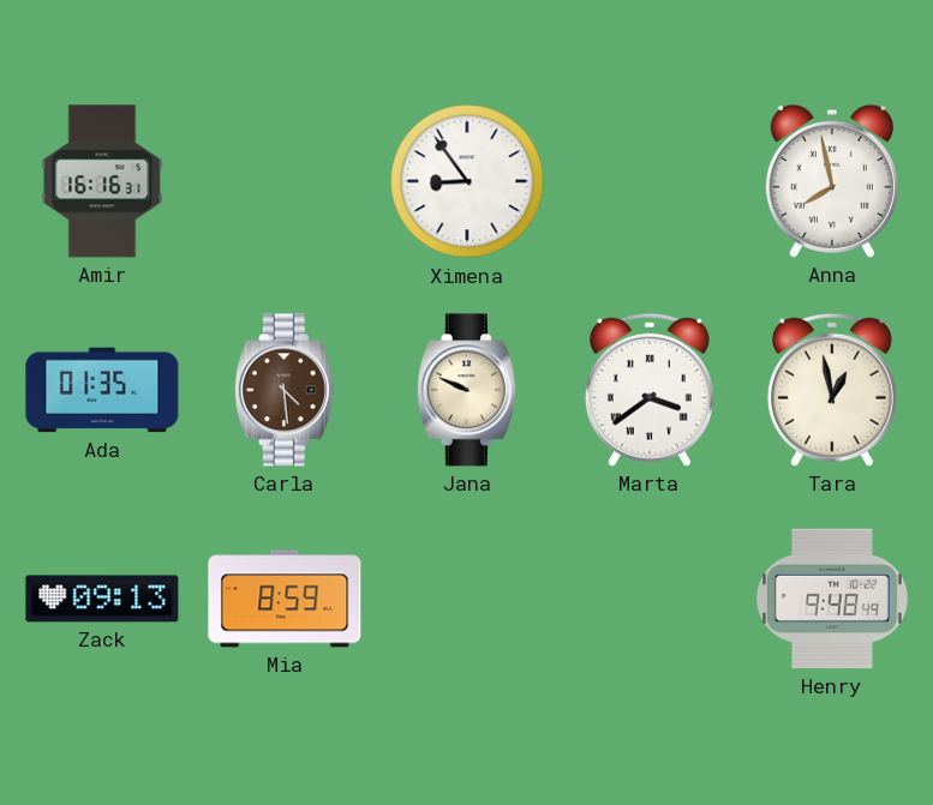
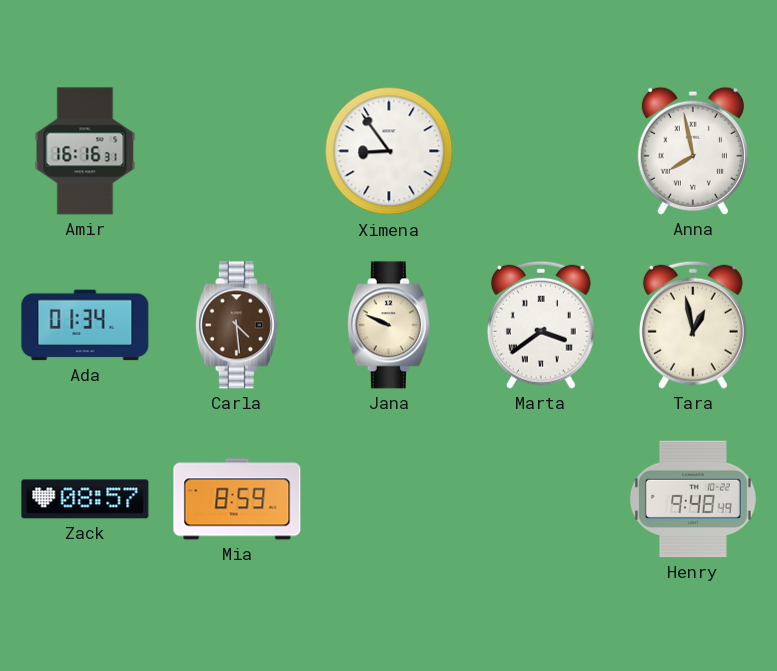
Ada: 01:35 -> 01:34 (85, 325)
Zack: 09:13 -> 08:57 (85, 499)
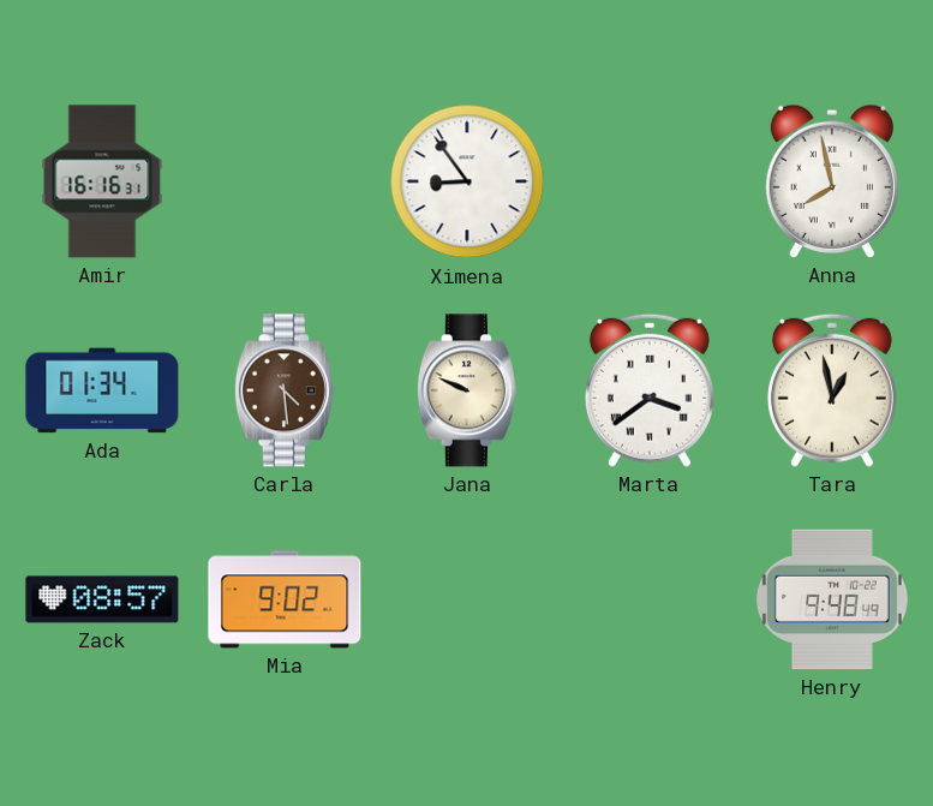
Mia: 8:59 -> 9:02 (285, 599)
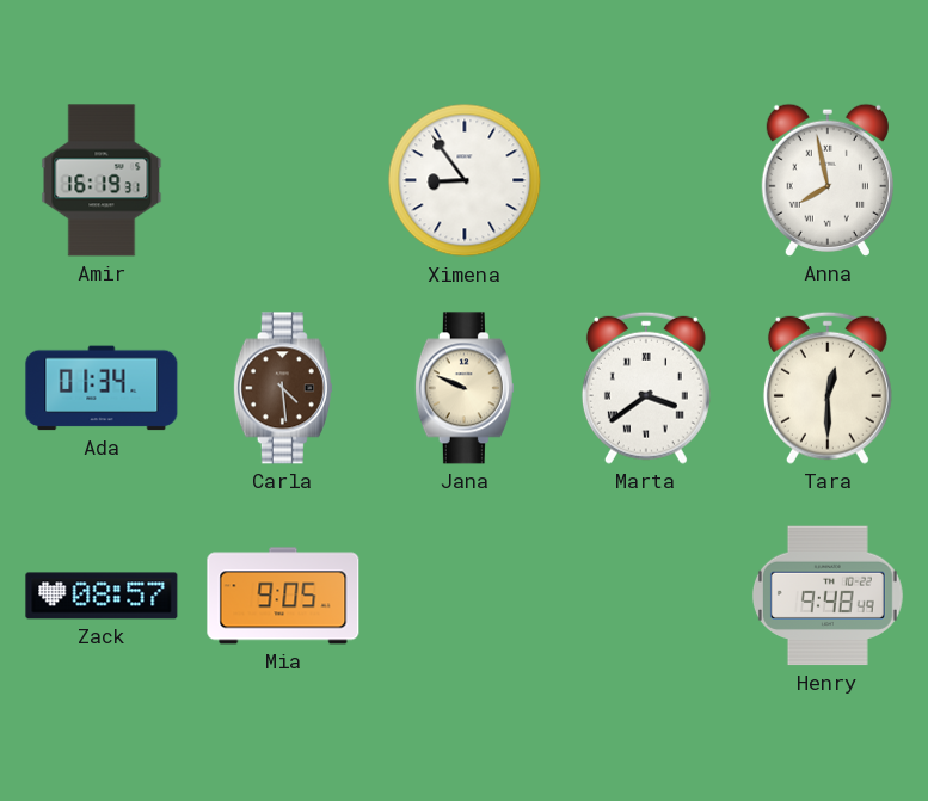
Amir: 16:16 -> 16:19 (102, 180)
Tara: 12:58 -> 12:30 (828, 388)
Mia: 9:02 -> 9:05 (283, 596)
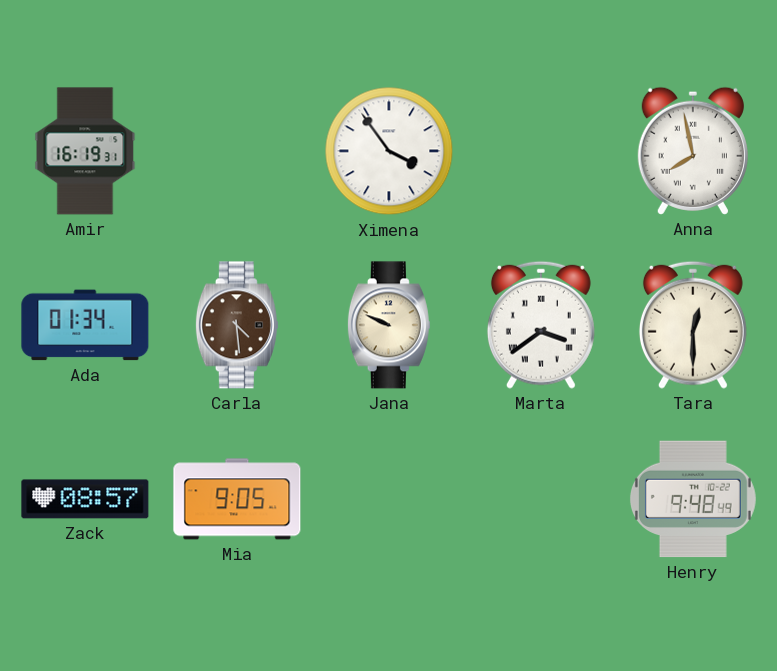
Ximena: 8:54 -> 3:54 (389, 151)
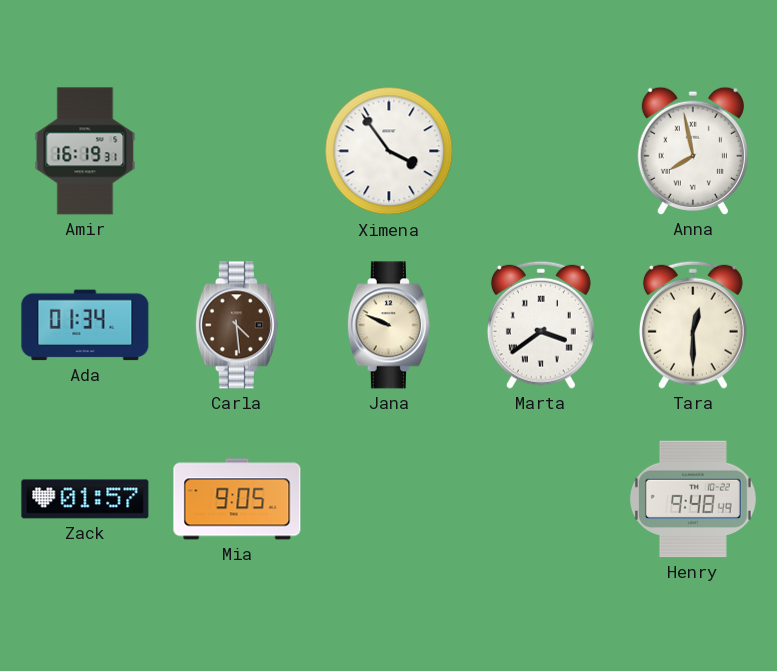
Zack: 08:57 -> 01:57 (85, 499)
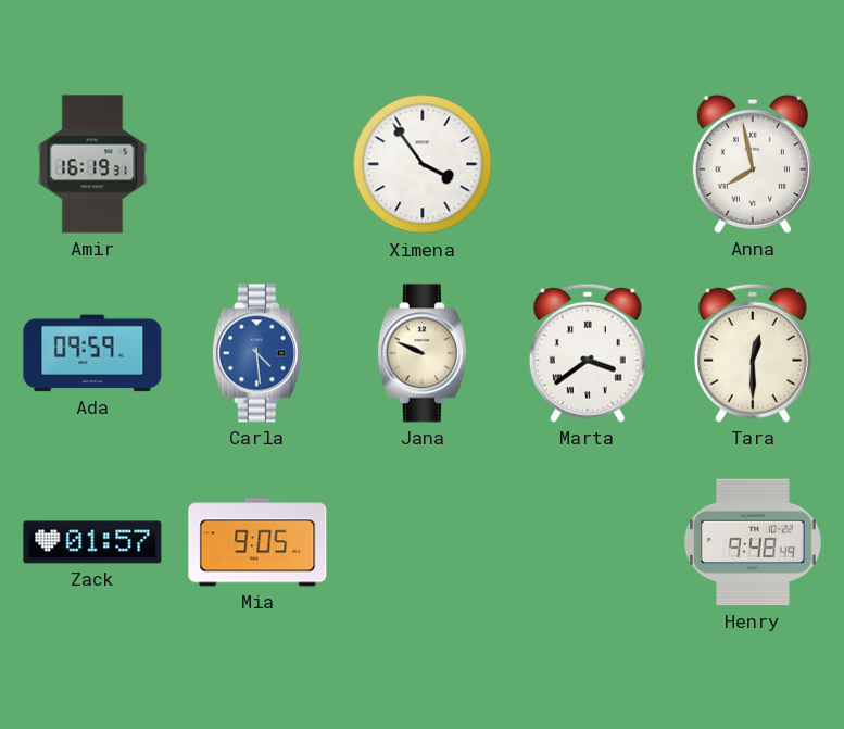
Ada: 01:34 -> 09:59 (92, 353)
Carla dial: brown -> blue (257, 353)
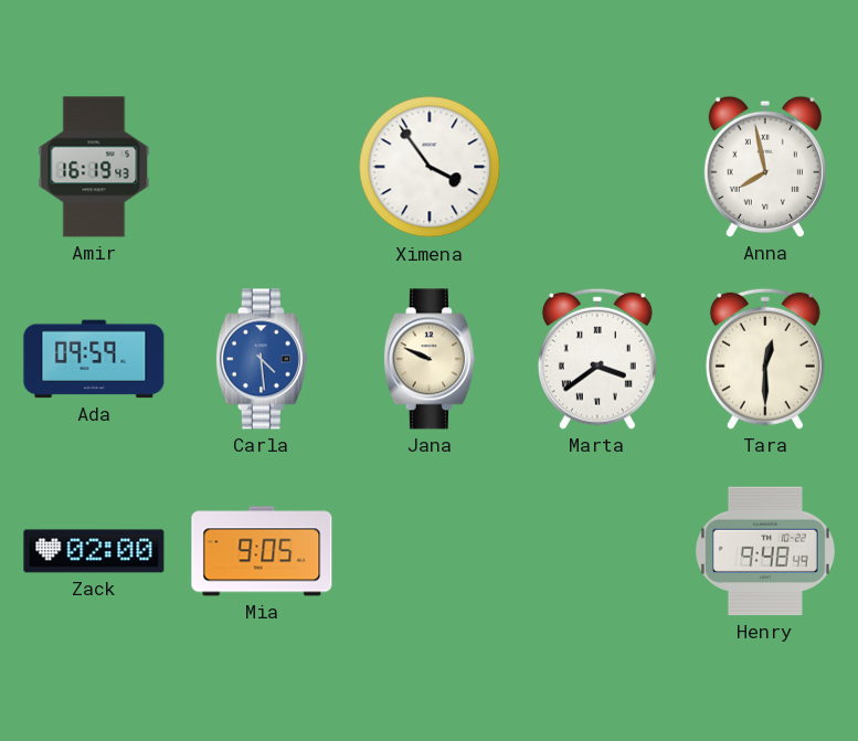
Amir: 16:19:31 -> 16:19:43 (94, 167)
Zack: 01:57 -> 02:00 (94, 551)
